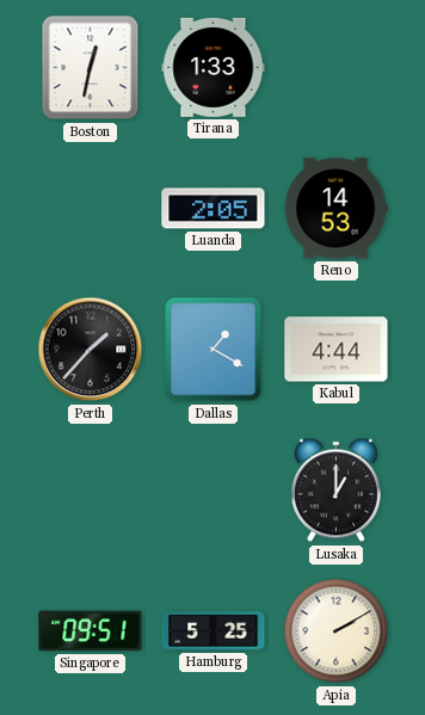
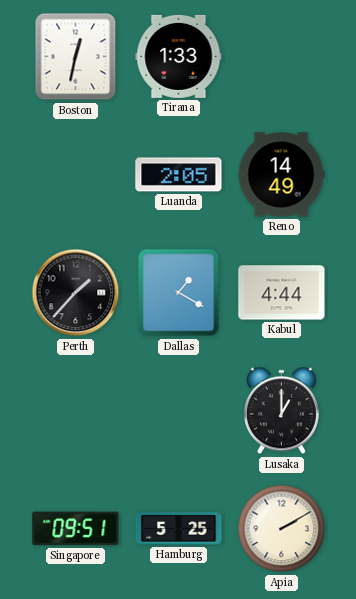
Reno: 14:53 -> 14:49 (281, 175)
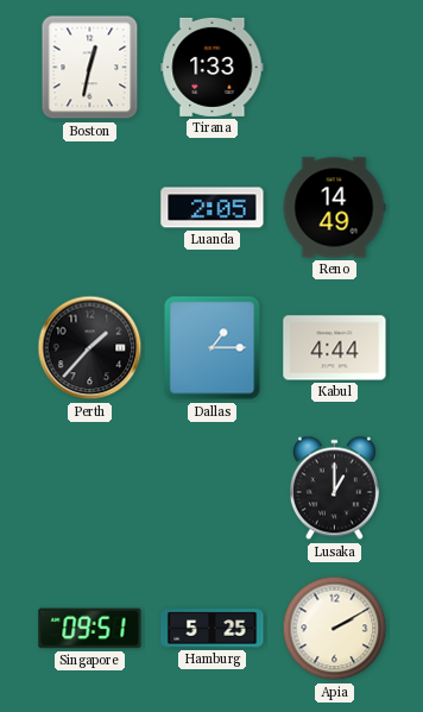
Dallas: 1:20 -> 1:15 (213, 348)
